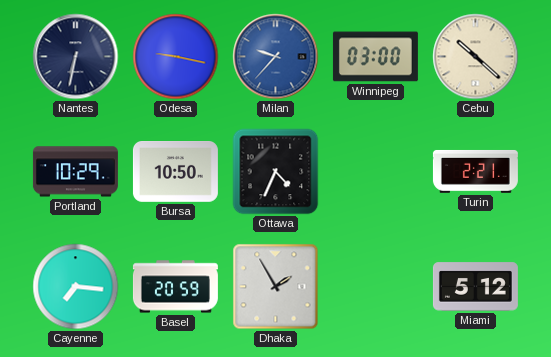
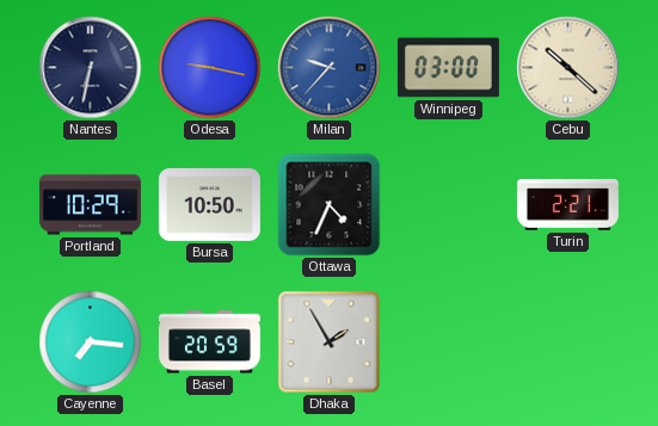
Miami: 5:12 -> none (475, 287)
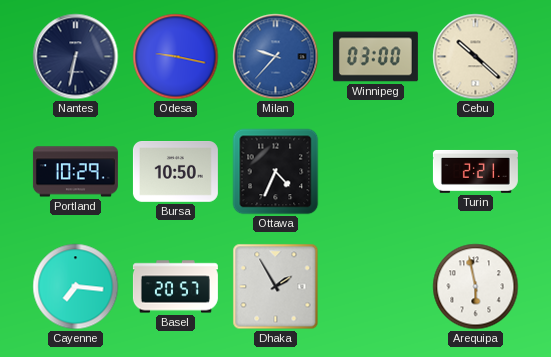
Basel: 20:59 -> 20:57 (175, 287)
Arequipa: none -> 5:58 (476, 287)
